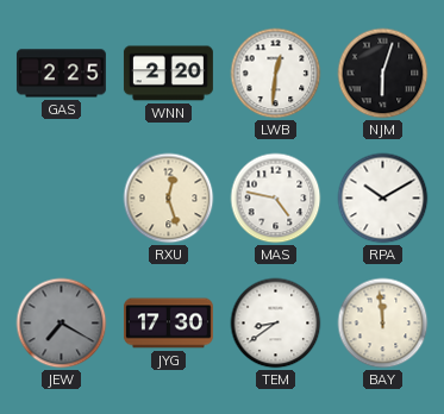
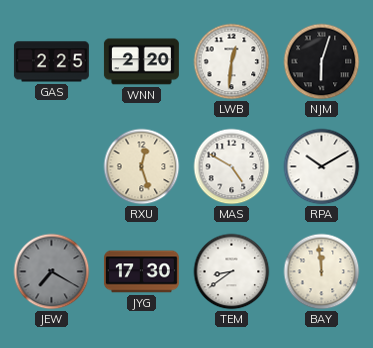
MAS: 4:47 -> 4:50 (232, 167)
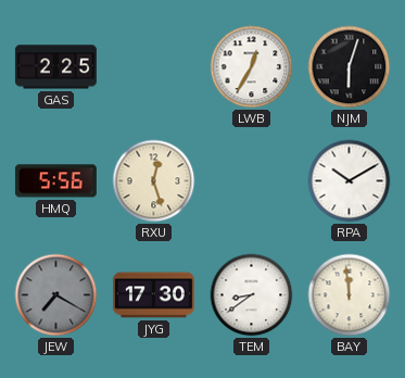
WNN: 2:20 -> none (141, 62)
LWB: 12:31 -> 12:35 (252, 67)
HMQ: none -> 5:56 (55, 181)
MAS: 4:50 -> none (232, 167)
